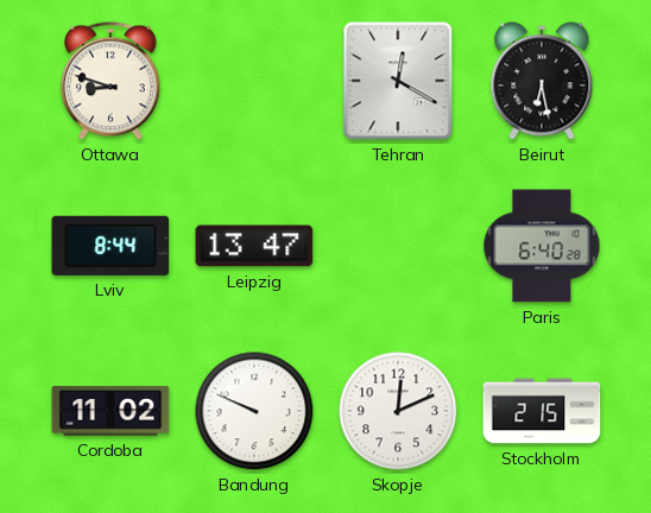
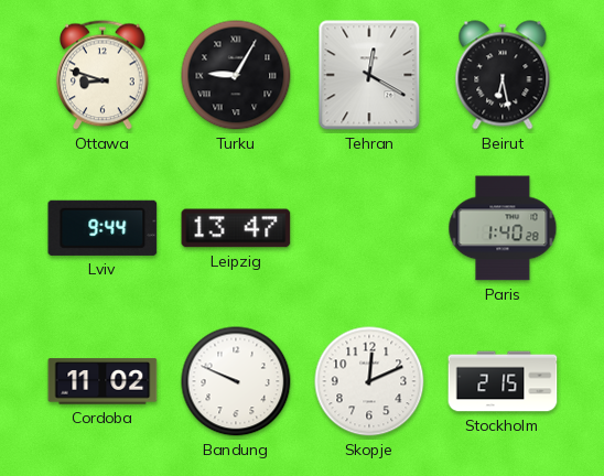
Turku: none -> 9:05 (236, 75)
Lviv: 8:44 -> 9:44 (103, 228)
Paris: 6:40 -> 1:40 (503, 228)
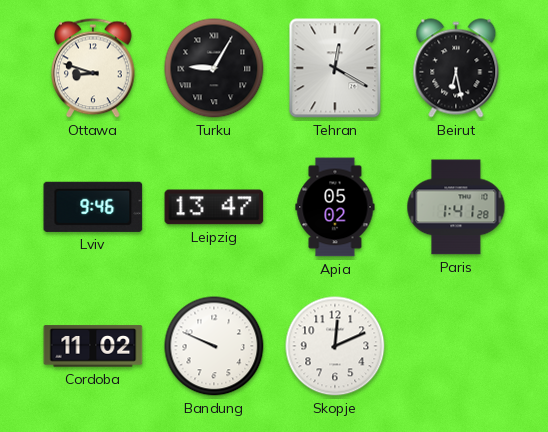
Lviv: 9:44 -> 9:46 (93, 207)
Apia: none -> 05:02 (335, 207)
Paris: 1:40 -> 1:41 (456, 207)
Stockholm: 2:15 -> none (503, 381)
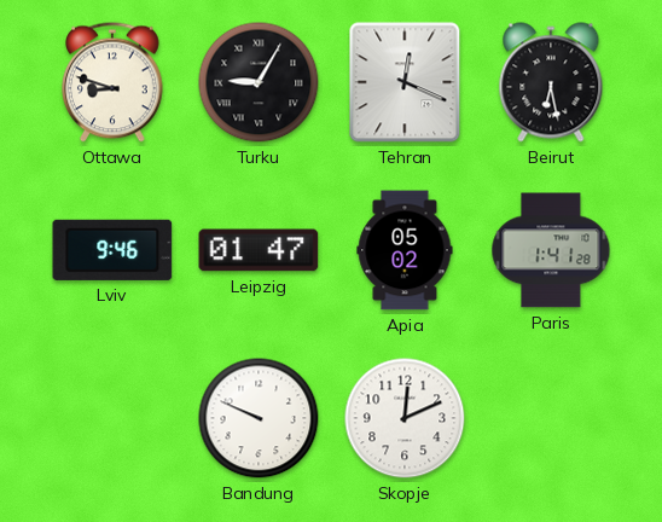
Tehran: 12:20 -> 12:19 (405, 82)
Leipzig: 13:47 -> 01:47 (259, 250)
Cordoba: 11:02 -> none (93, 346)
